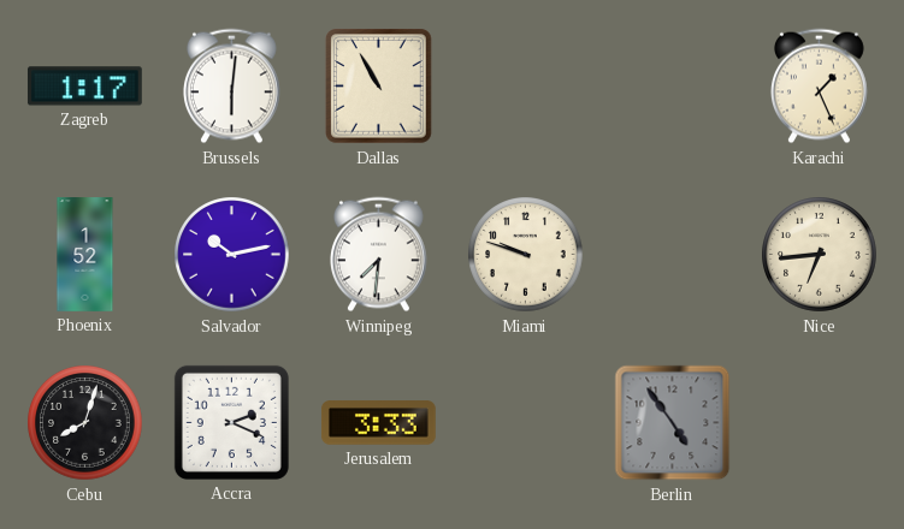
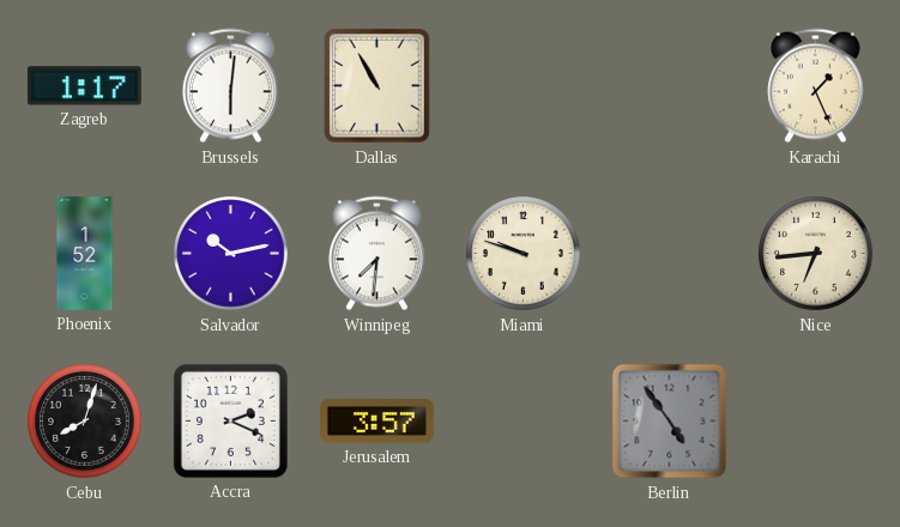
Jerusalem: 3:33 -> 3:57 (377, 422)
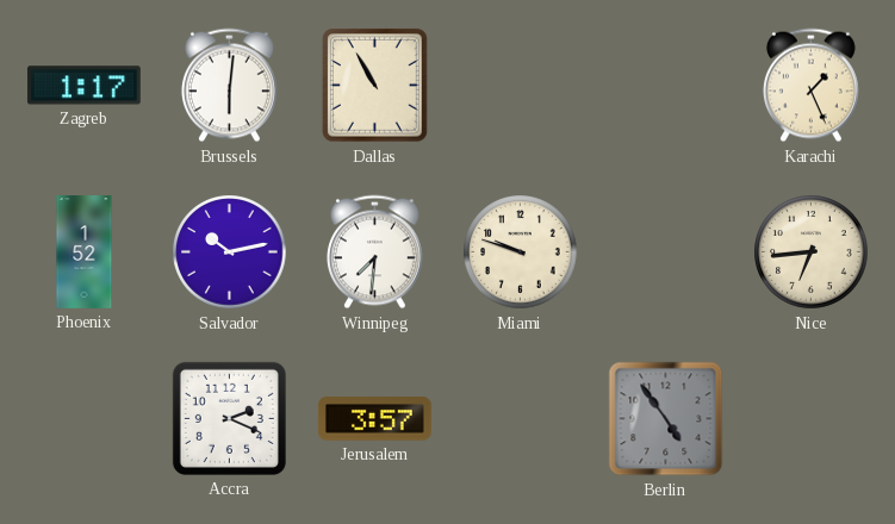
Cebu: 8:03 -> none (85, 422)
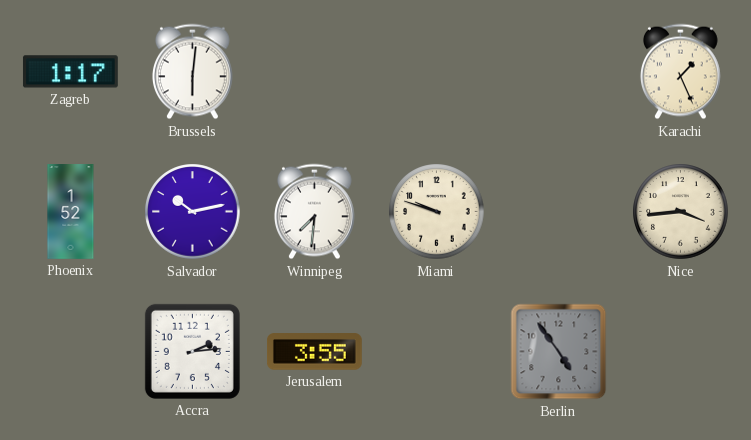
Dallas: 10:55 -> none (375, 86)
Nice: 6:44 -> 3:44 (681, 212)
Accra: 2:19 -> 2:14 (192, 351)
Jerusalem: 3:57 -> 3:55 (315, 352)
